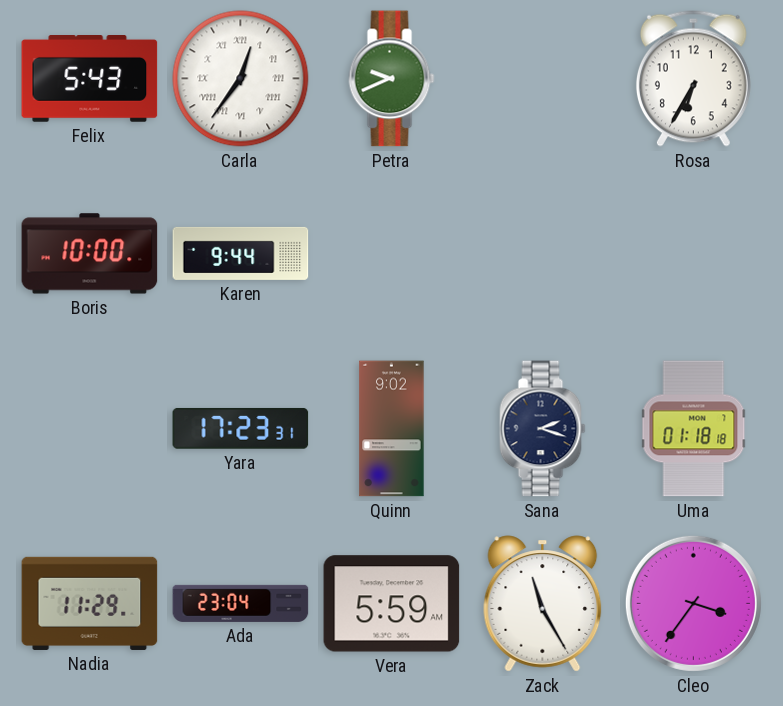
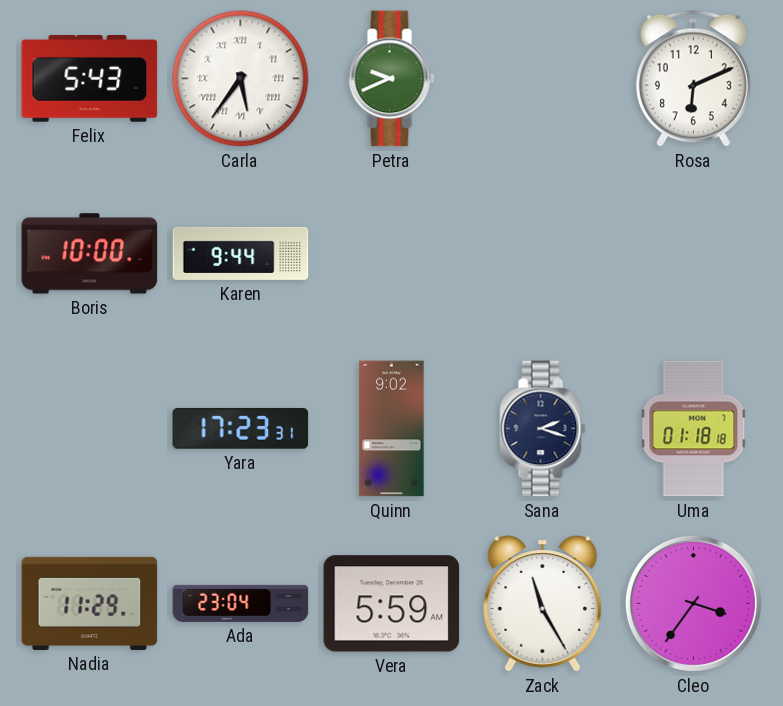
Carla: 12:36 -> 5:36 (241, 79)
Rosa: 6:35 -> 6:11 (693, 78)
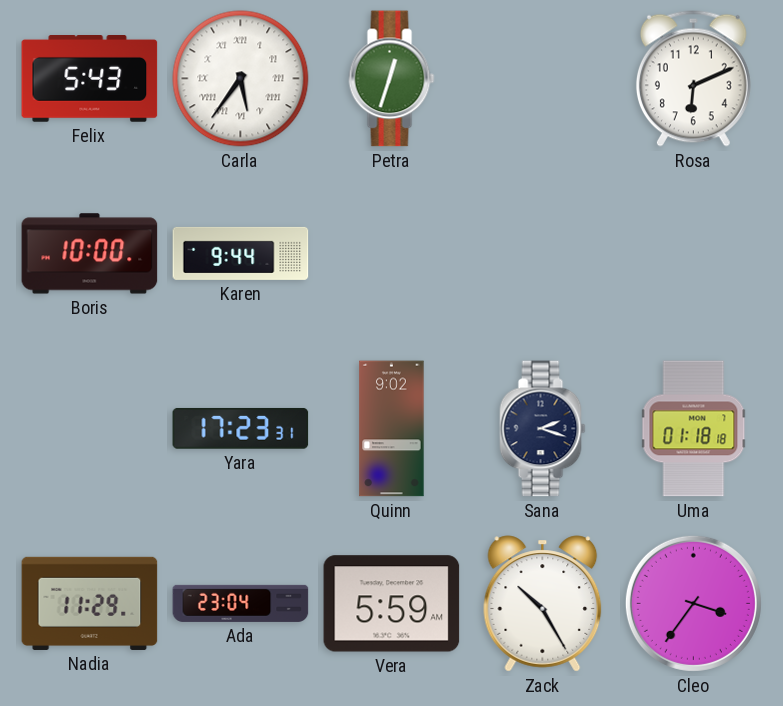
Petra: 9:41 -> 12:33 (392, 79)
Zack: 11:25 -> 10:25 (543, 604)
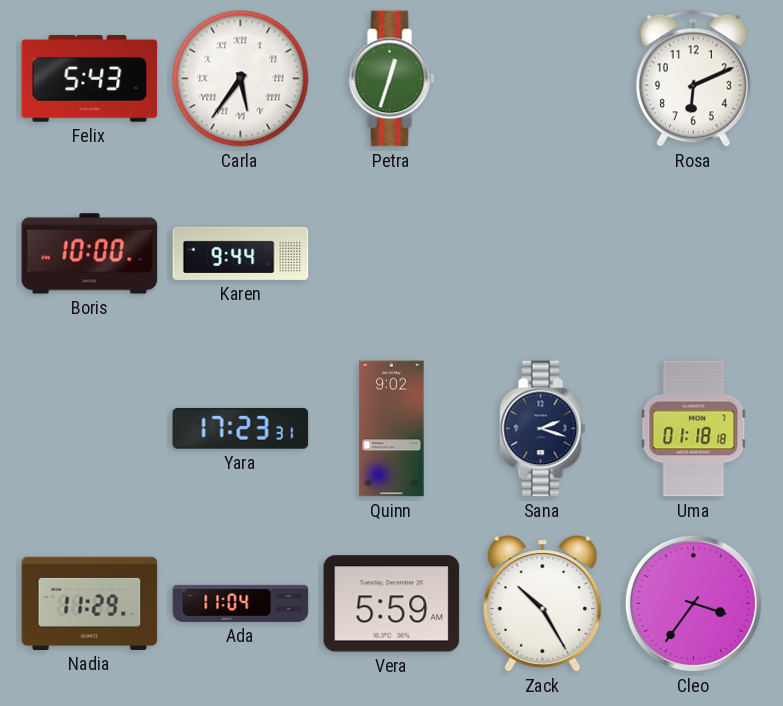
Ada: 23:04 -> 11:04 (241, 603)
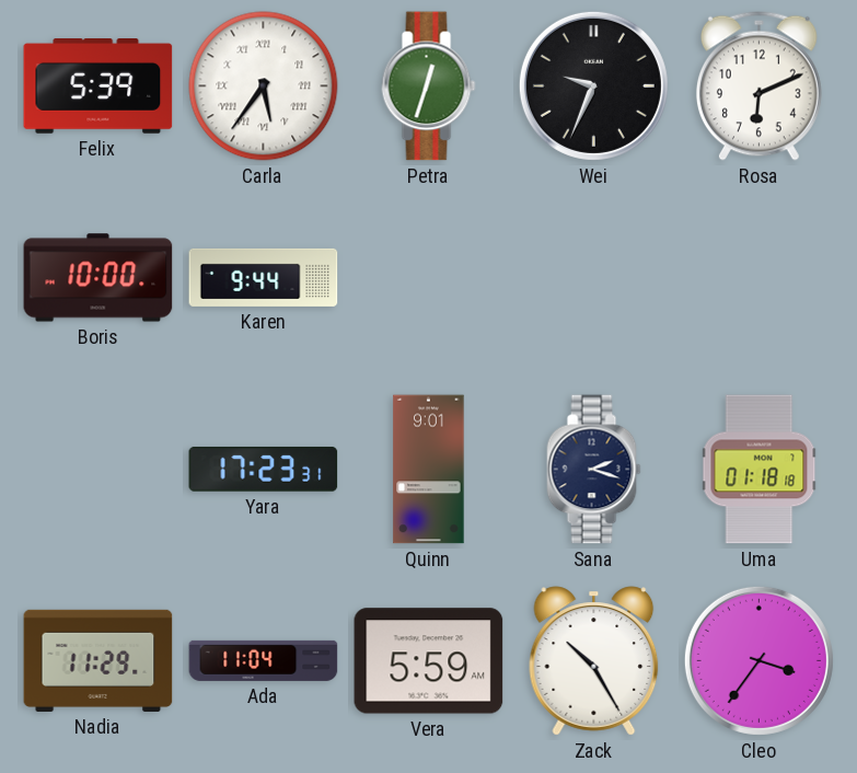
Felix: 5:43 -> 5:39 (99, 86)
Wei: none -> 9:34 (593, 85)
Quinn: 9:02 -> 9:01 (429, 470)
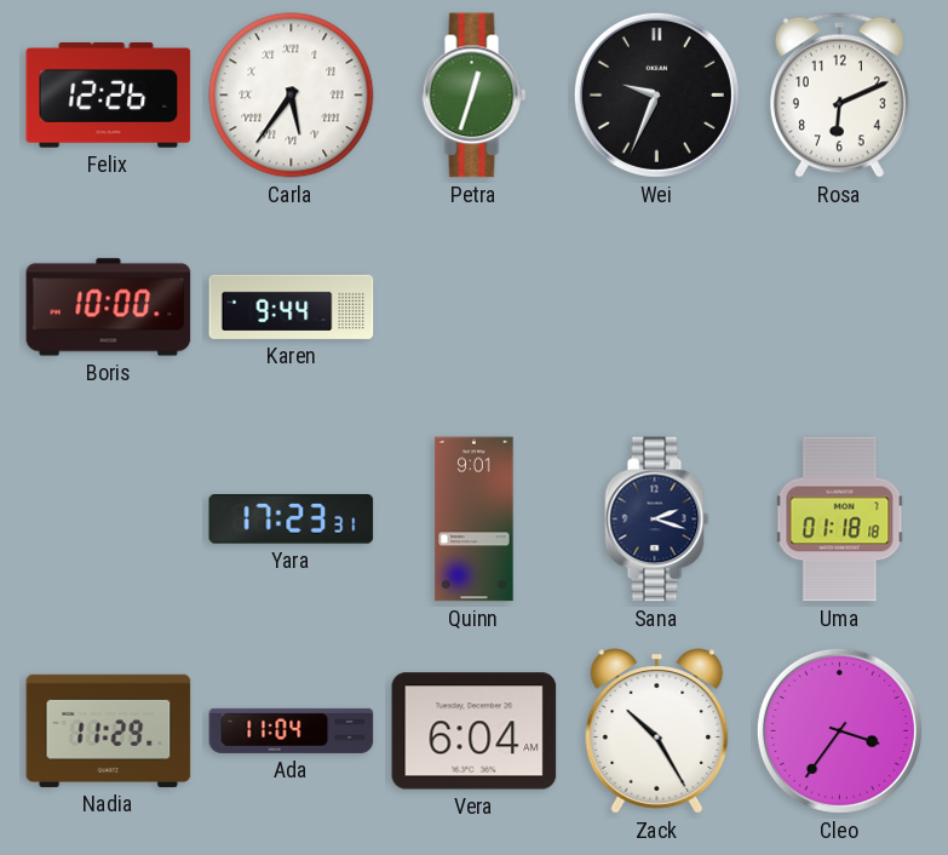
Felix: 5:39 -> 12:26 (109, 96)
Vera: 5:59 -> 6:04 (475, 731)
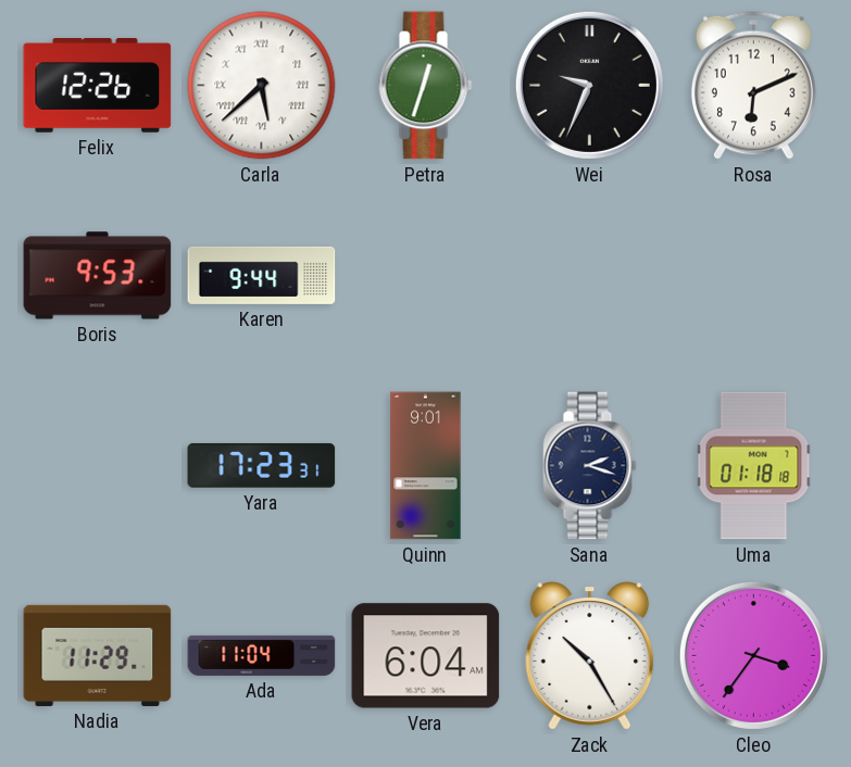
Carla: 5:36 -> 5:38 (262, 86)
Boris: 10:00 -> 9:53 (98, 276)
